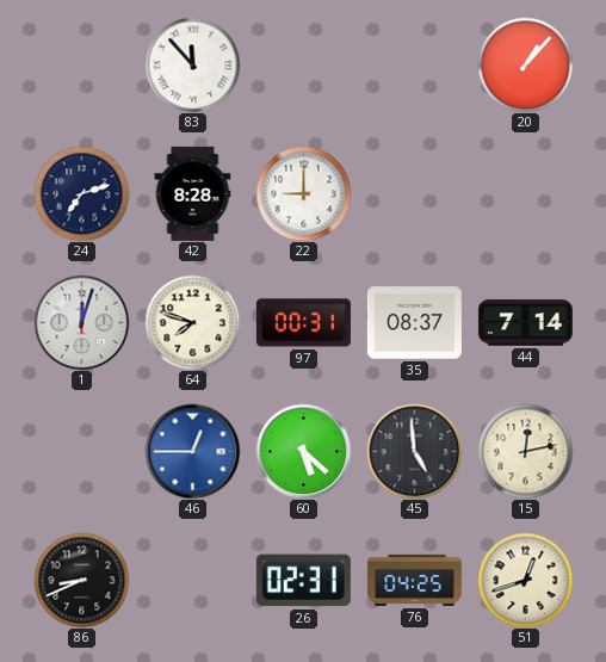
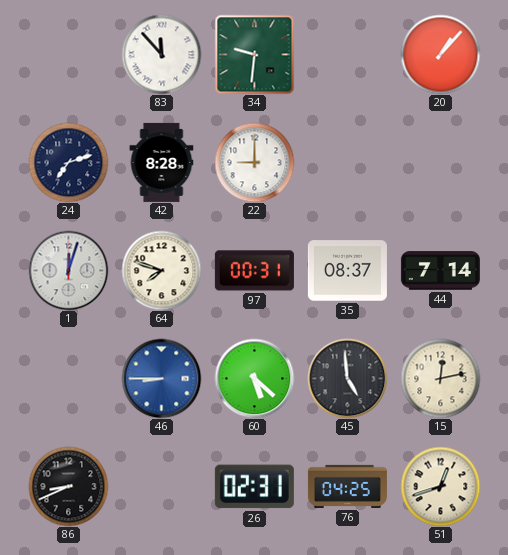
34: none -> 9:31 (254, 54)
46: 12:45 -> 8:45 (161, 378)
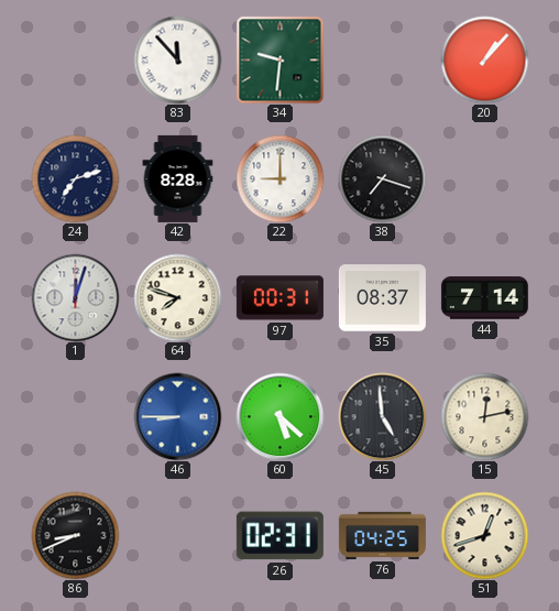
38: none -> 7:18 (382, 178)
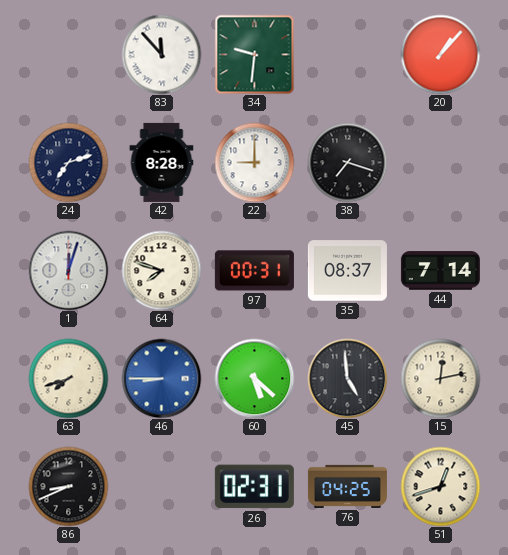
63: none -> 7:42 (68, 378)
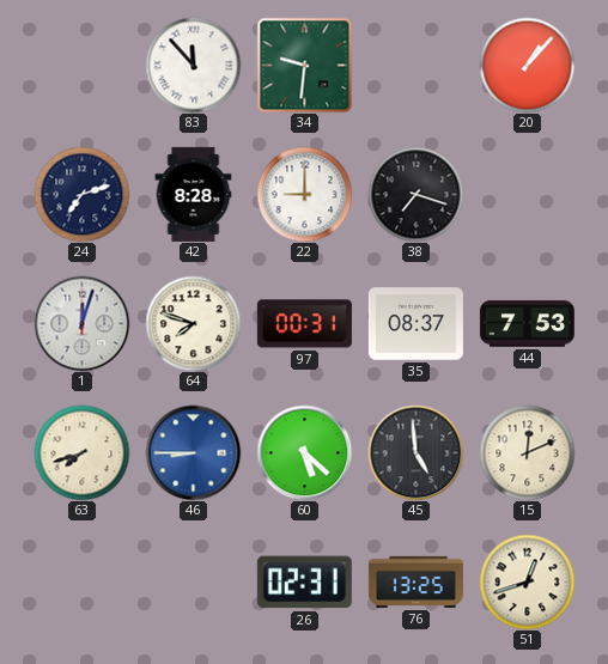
44: 7:14 -> 7:53 (527, 324)
15: 12:13 -> 12:11 (527, 452)
86: 8:41 -> none (68, 486)
76: 04:25 -> 13:25 (415, 581)
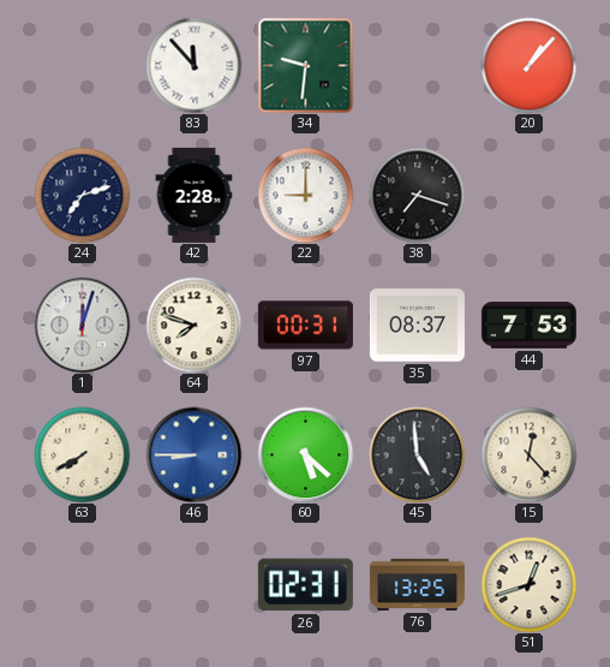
42: 8:28 -> 2:28 (195, 195)
63: 7:42 -> 7:40 (82, 454)
15: 12:11 -> 12:23 (528, 454)
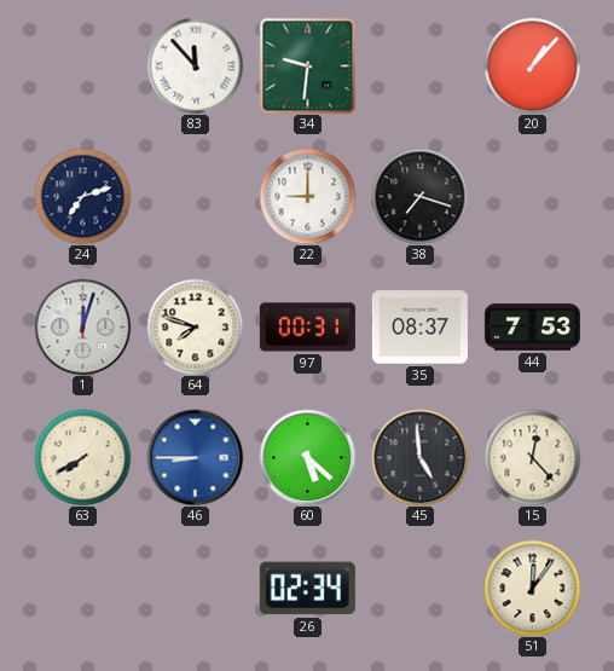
42: 2:28 -> none (195, 195)
26: 02:31 -> 02:34 (307, 589)
76: 13:25 -> none (417, 584)
51: 12:42 -> 12:06 (532, 588)
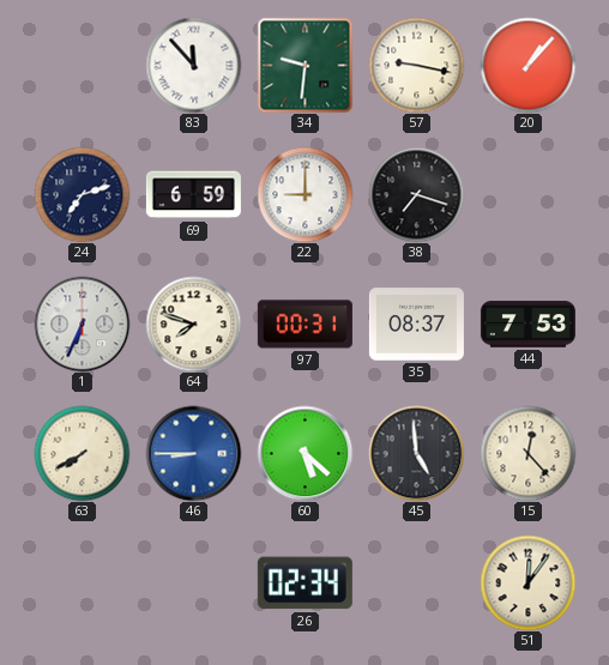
57: none -> 9:17 (416, 65)
69: none -> 6:59 (193, 195)
1: 12:03 -> 6:34 (82, 324)
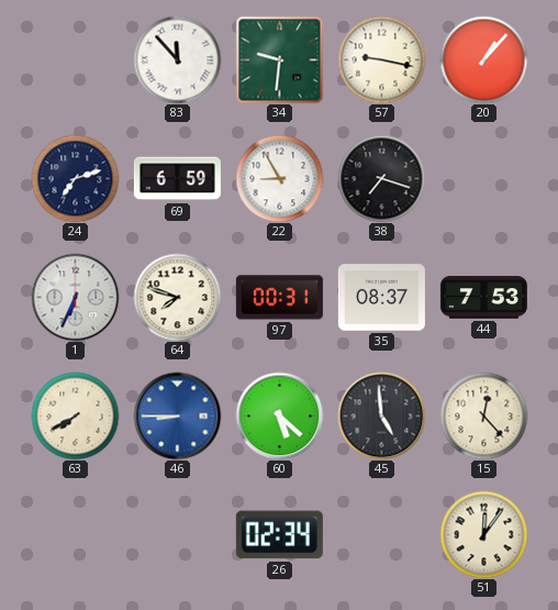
22: 9:00 -> 8:55 (279, 178)
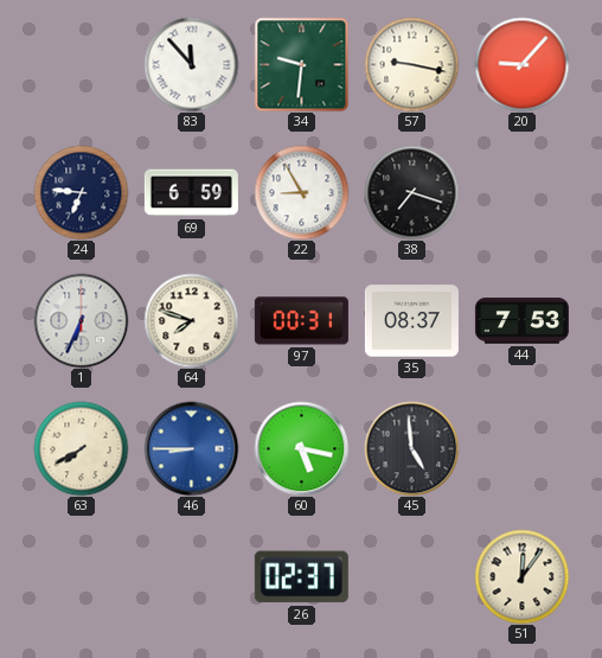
20: 1:07 -> 9:07 (521, 64)
24: 7:12 -> 6:46 (81, 192)
60: 5:22 -> 5:17 (301, 448)
15: 12:23 -> none (483, 415)
26: 02:34 -> 02:37 (301, 577)
